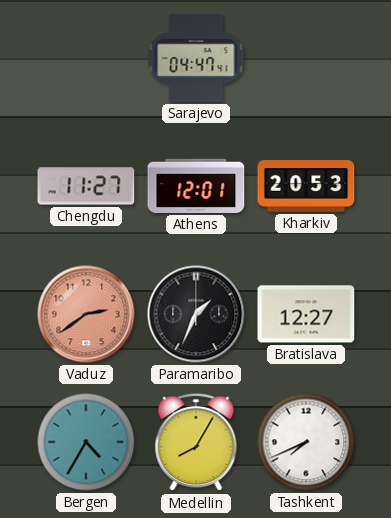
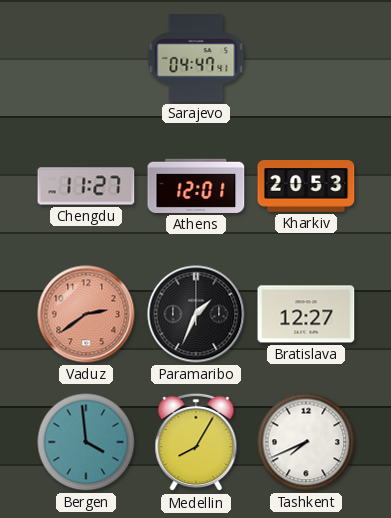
Bergen: 4:35 -> 3:59 (86, 442)
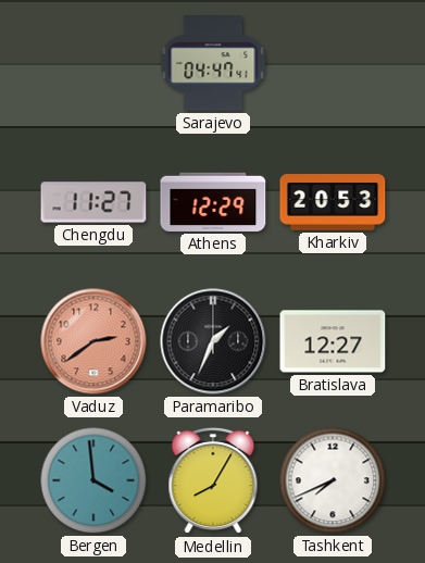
Athens: 12:01 -> 12:29 (213, 202)
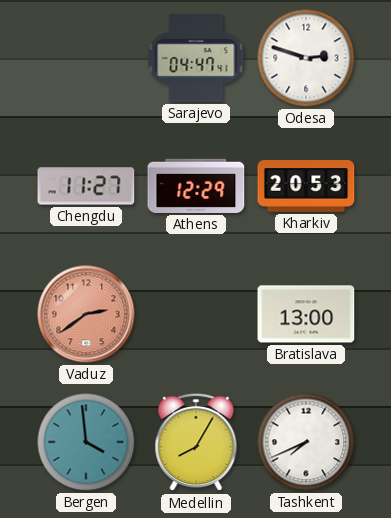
Odesa: none -> 2:48 (306, 58)
Paramaribo: 1:34 -> none (213, 341)
Bratislava: 12:27 -> 13:00 (306, 314)
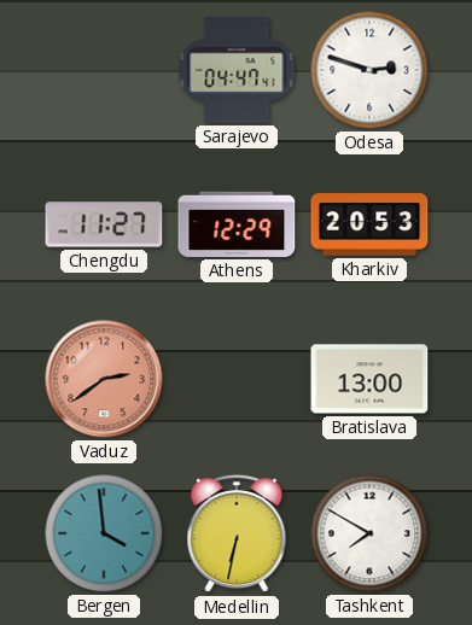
Medellin: 8:05 -> 6:32 (237, 533)
Tashkent: 7:41 -> 7:50 (369, 533)
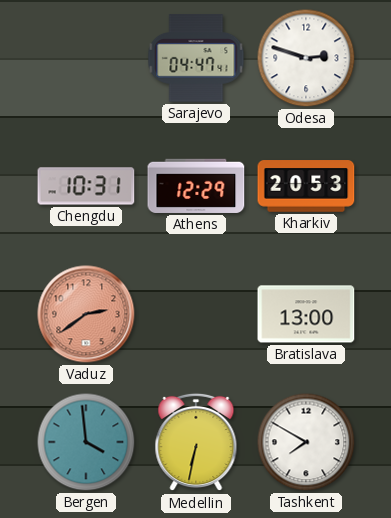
Chengdu: 11:27 -> 10:31 (86, 186)
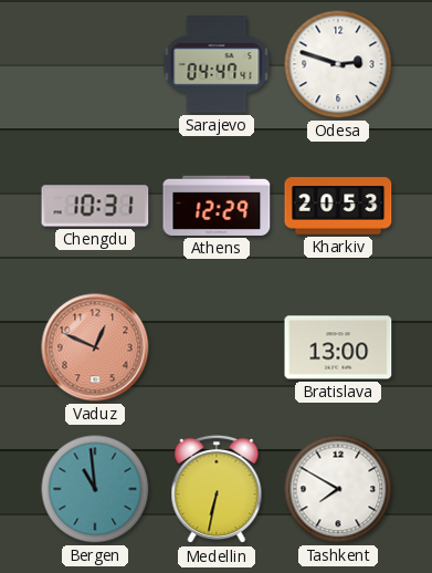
Vaduz: 2:39 -> 12:49 (95, 347)
Bergen: 3:59 -> 10:59 (95, 489)
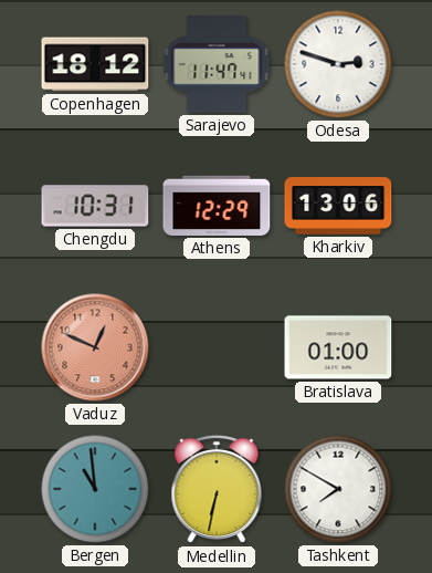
Copenhagen: none -> 18:12 (95, 64)
Sarajevo: 04:47 -> 11:47 (217, 64)
Kharkiv: 20:53 -> 13:06 (338, 206)
Bratislava: 13:00 -> 01:00 (338, 347)
